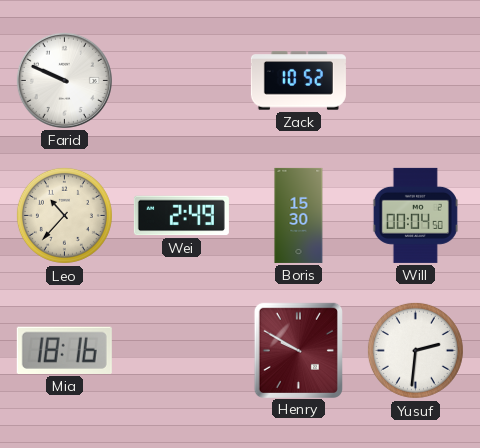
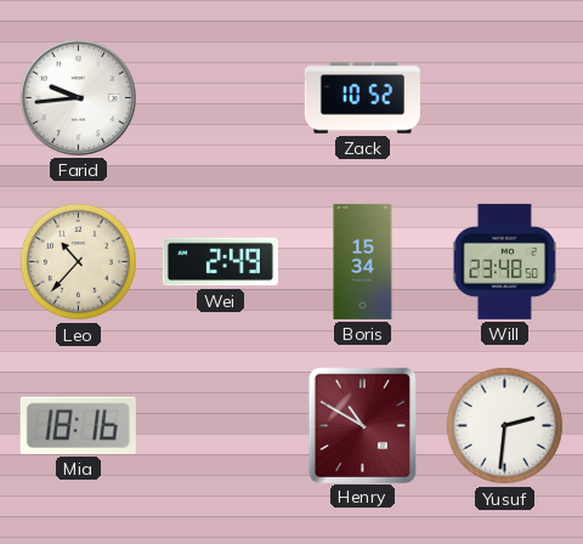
Farid: 9:49 -> 9:44 (78, 97)
Boris: 15:30 -> 15:34 (363, 261)
Will: 00:04 -> 23:48 (504, 261)
Henry: 9:50 -> 10:50 (362, 425)
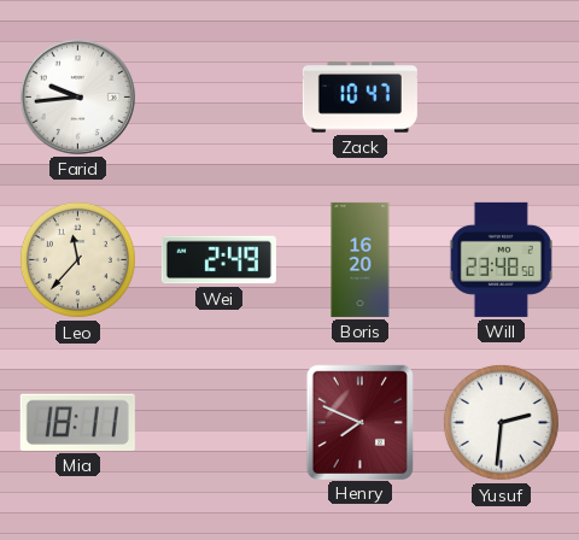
Zack: 10:52 -> 10:47 (359, 98)
Leo: 10:37 -> 11:37 (77, 259)
Boris: 15:34 -> 16:20 (361, 259)
Mia: 18:16 -> 18:11 (77, 422)
Henry: 10:50 -> 7:49 (359, 422)
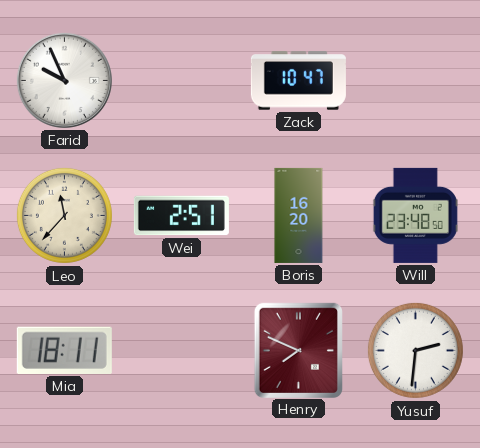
Farid: 9:44 -> 9:56 (64, 80)
Wei: 2:49 -> 2:51 (181, 216)
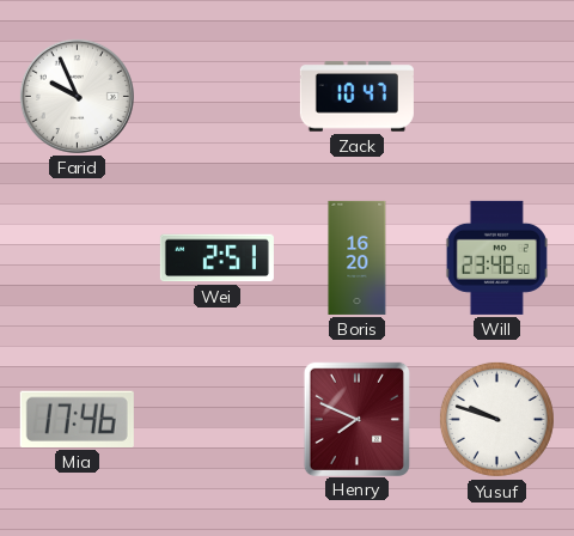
Leo: 11:37 -> none (64, 215)
Mia: 18:11 -> 17:46 (77, 419)
Yusuf: 2:31 -> 9:48 (496, 419)
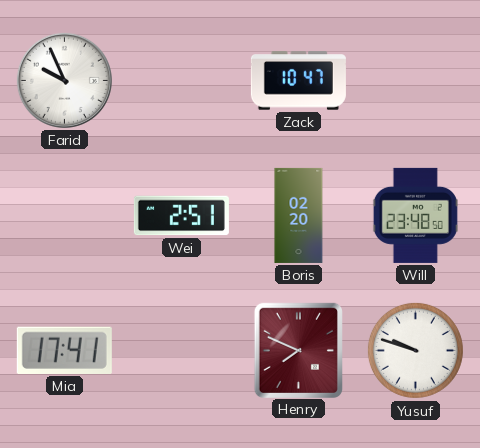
Boris: 16:20 -> 02:20 (299, 215)
Mia: 17:46 -> 17:41 (64, 350)
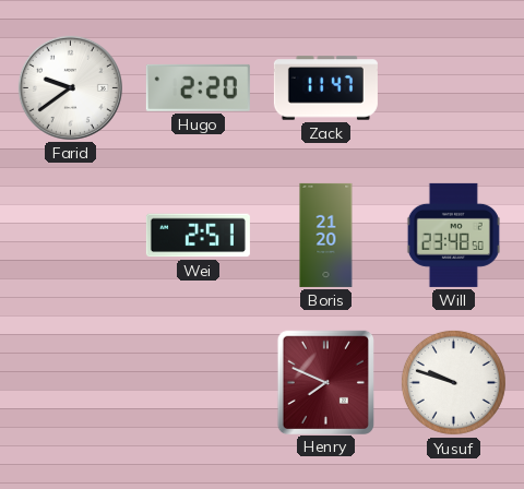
Farid: 9:56 -> 9:39 (70, 87)
Hugo: none -> 2:20 (198, 87)
Zack: 10:47 -> 11:47 (325, 88)
Boris: 02:20 -> 21:20 (326, 235)
Mia: 17:41 -> none (64, 350)
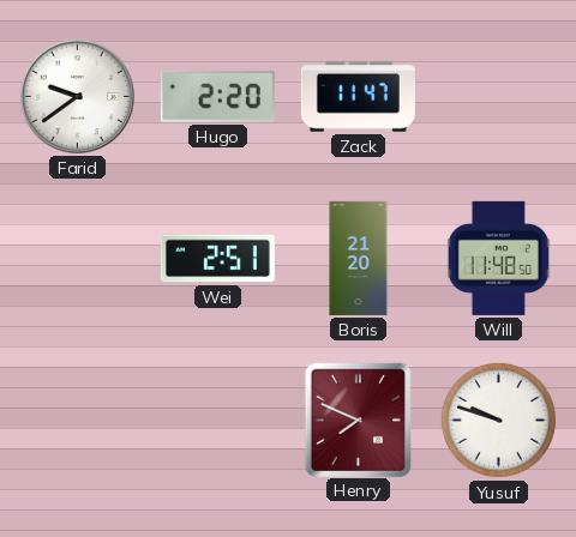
Will: 23:48 -> 11:48 (498, 258)
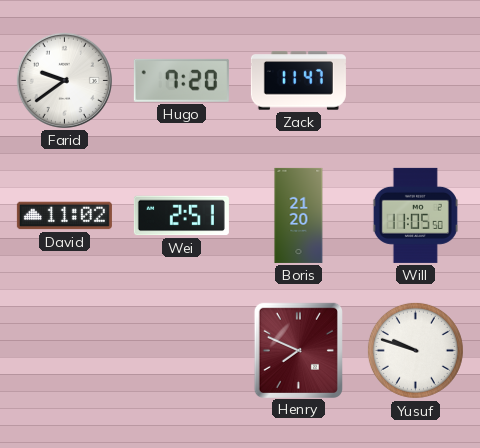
Hugo: 2:20 -> 7:20 (181, 80)
David: none -> 11:02 (64, 216)
Will: 11:48 -> 11:05 (415, 215)
